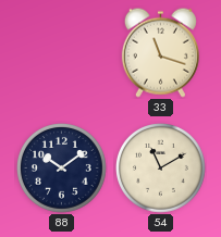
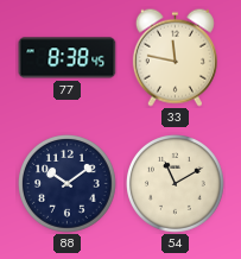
77: none -> 8:38 (68, 58)
33: 11:18 -> 11:47 (175, 57)
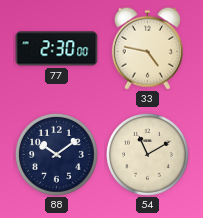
77: 8:38 -> 2:30 (57, 49)
33: 11:47 -> 4:47 (147, 48)
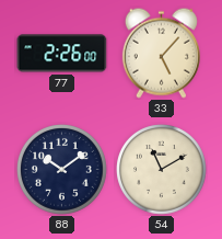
77: 2:30 -> 2:26 (62, 54)
33: 4:47 -> 5:07 (161, 53)
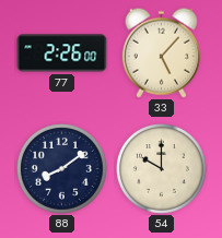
88: 10:09 -> 8:09 (62, 169)
54: 11:10 -> 10:00 (162, 169)
